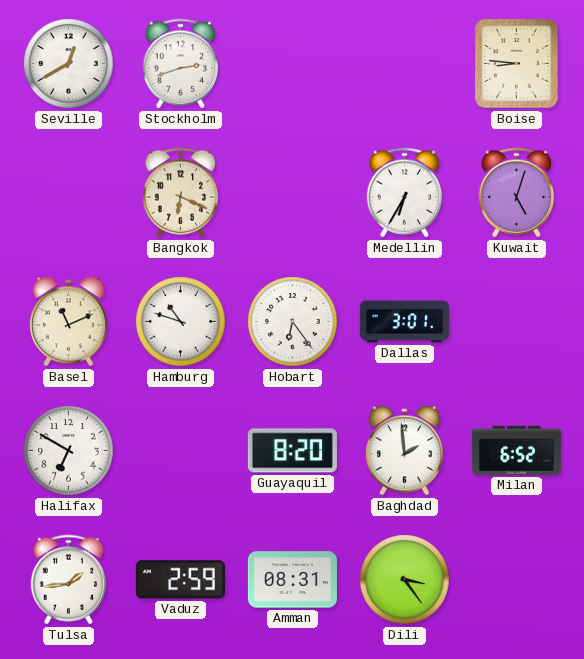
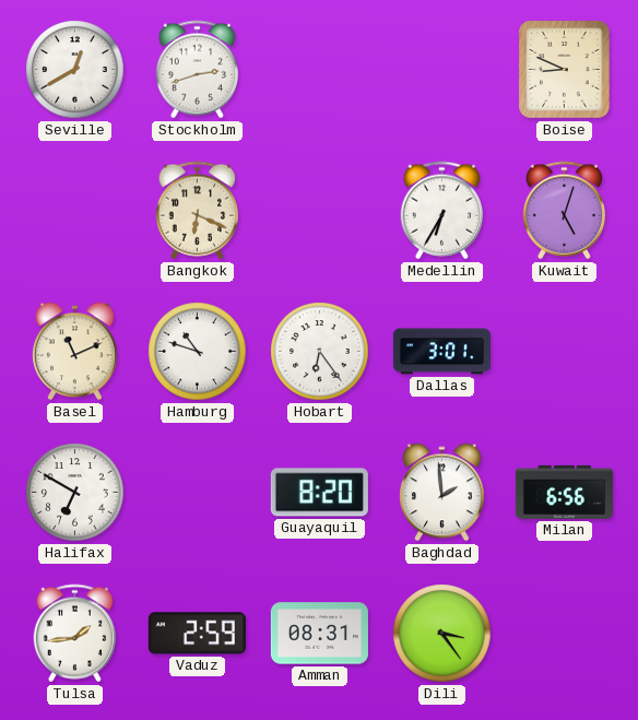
Boise: 8:46 -> 8:49 (565, 70)
Milan: 6:52 -> 6:56 (564, 492)
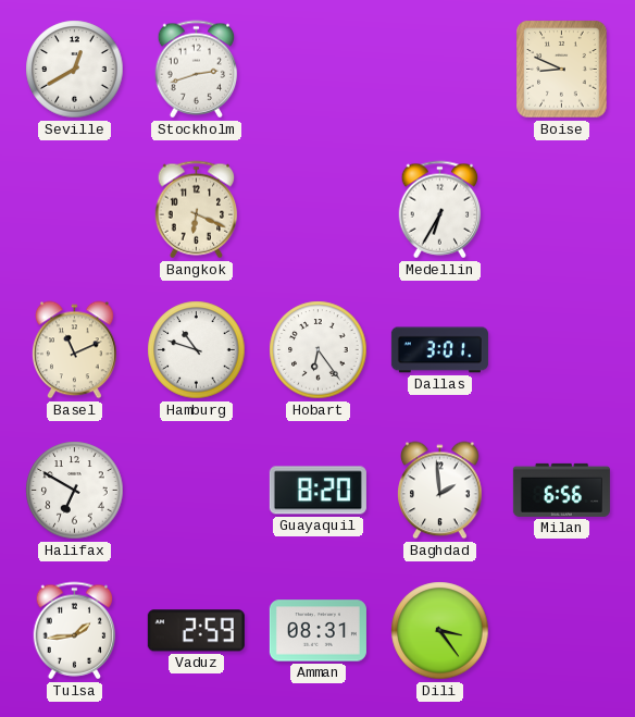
Kuwait: 5:03 -> none (565, 211)
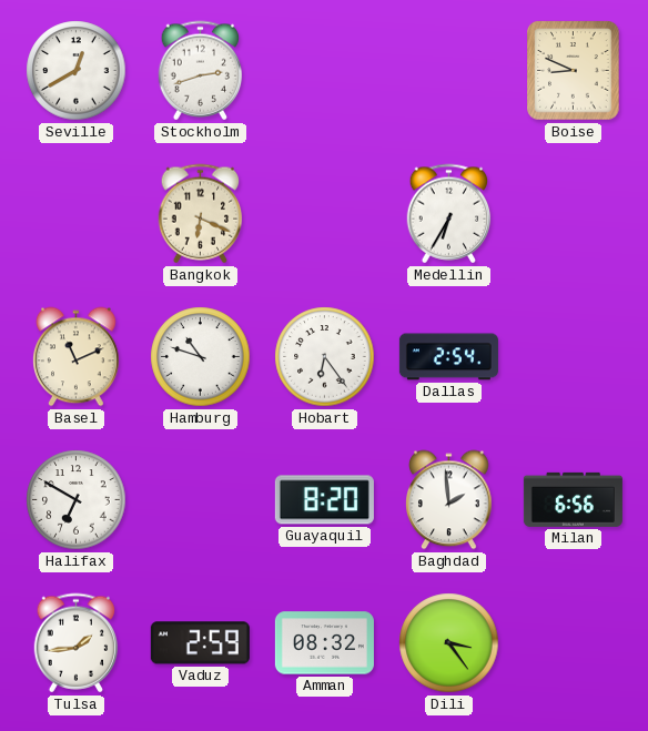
Dallas: 3:01 -> 2:54 (448, 357)
Amman: 08:31 -> 08:32 (324, 643)
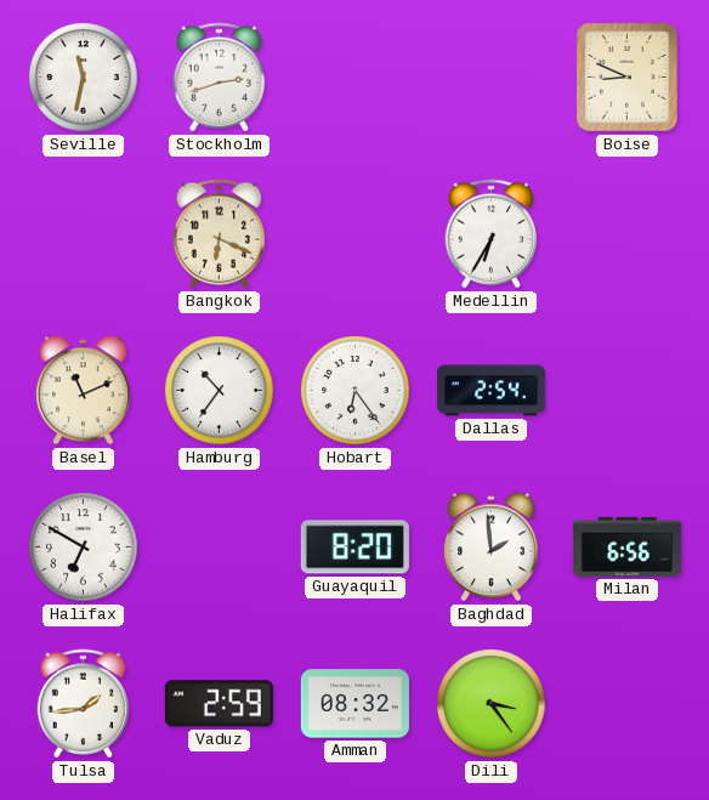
Seville: 12:40 -> 11:32 (84, 78)
Hamburg: 10:48 -> 10:36 (220, 391)
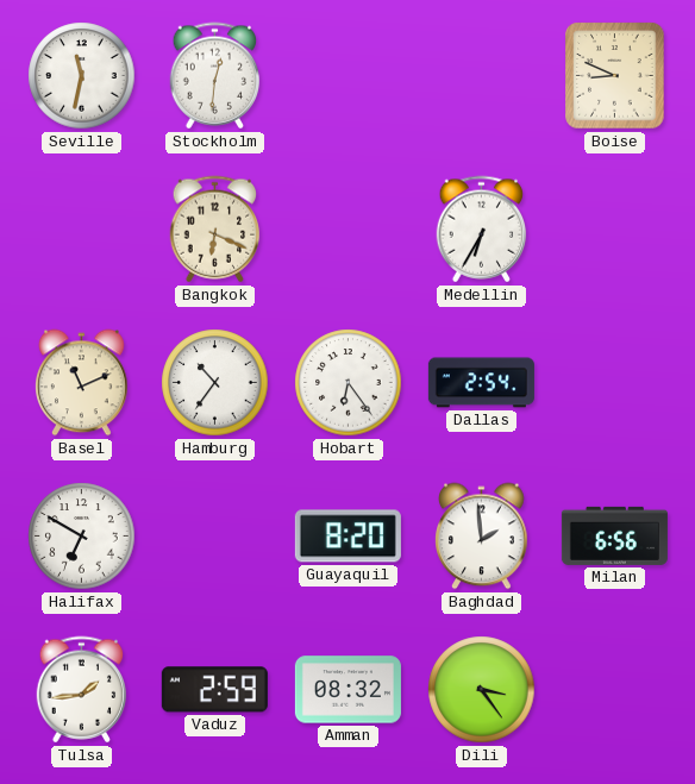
Stockholm: 2:42 -> 12:31 (215, 76)
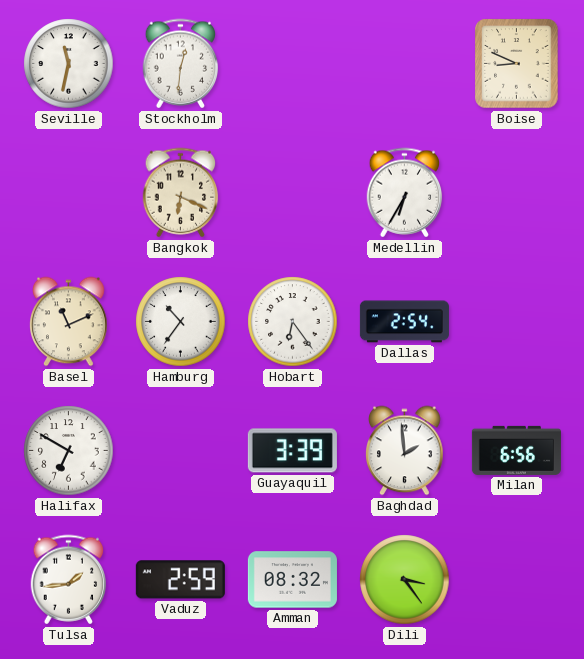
Guayaquil: 8:20 -> 3:39 (292, 451)
